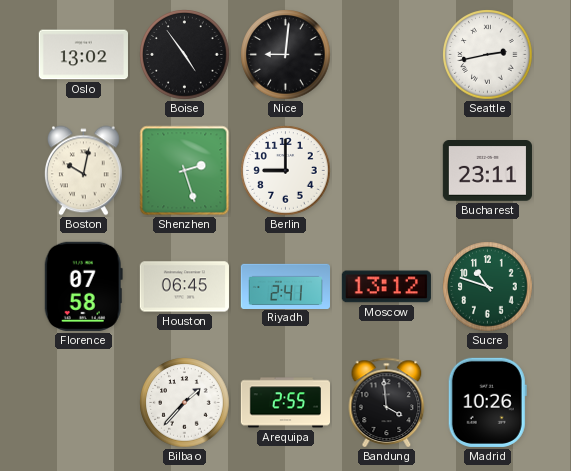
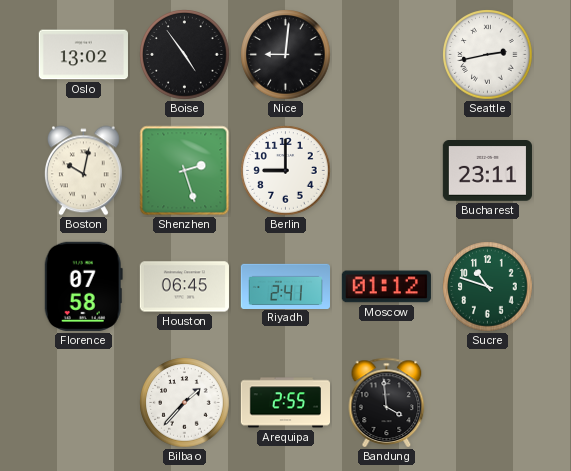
Moscow: 13:12 -> 01:12 (386, 287)
Madrid: 10:26 -> none (487, 402)
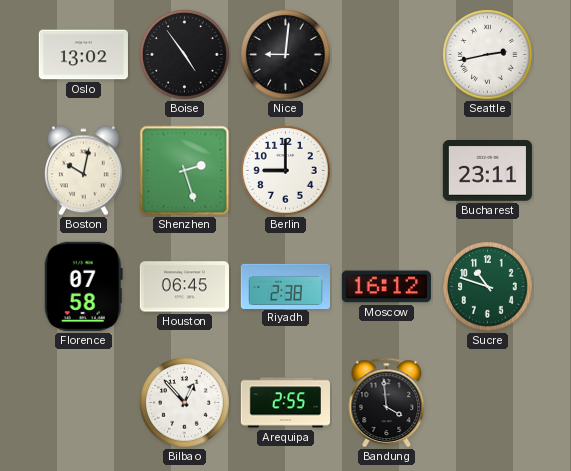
Riyadh: 2:41 -> 2:38 (285, 286)
Moscow: 01:12 -> 16:12 (386, 287)
Bilbao: 1:37 -> 12:53 (185, 403)
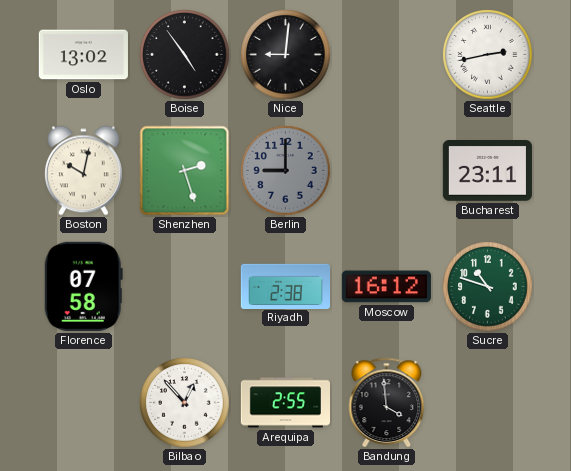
Berlin dial: white -> grey (286, 171)
Houston: 06:45 -> none (184, 287)
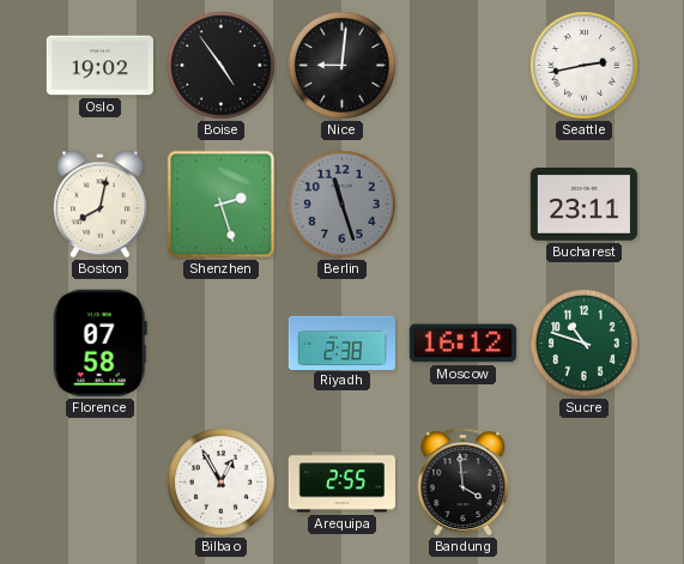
Oslo: 13:02 -> 19:02 (99, 66)
Boston: 10:02 -> 8:02 (99, 205)
Berlin: 9:00 -> 11:27 (343, 205)
Bilbao: 12:53 -> 12:55 (222, 483)
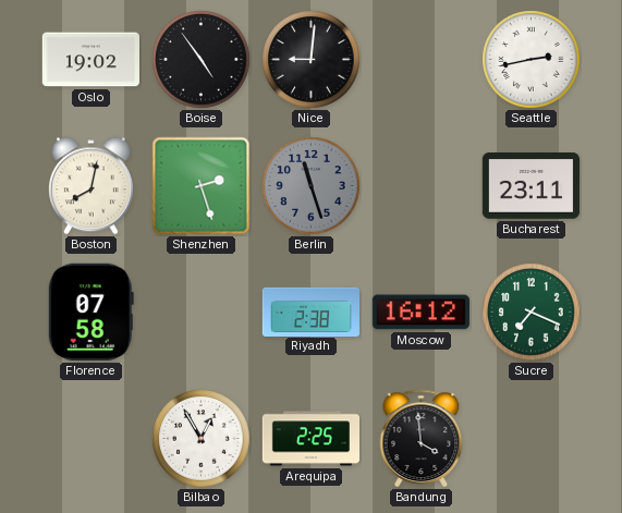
Sucre: 10:48 -> 7:19 (532, 313)
Arequipa: 2:55 -> 2:25 (310, 439)
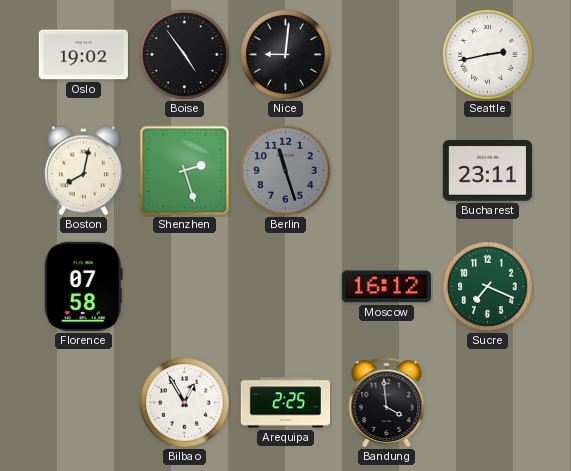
Riyadh: 2:38 -> none (310, 312)
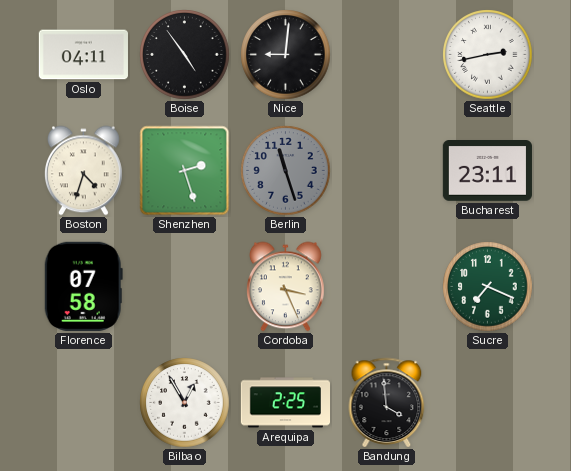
Oslo: 19:02 -> 04:11 (83, 55)
Boston: 8:02 -> 4:33 (83, 171)
Cordoba: none -> 3:26 (285, 287)
Moscow: 16:12 -> none (386, 287)
